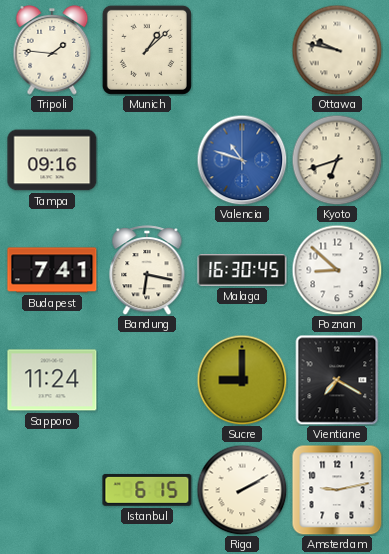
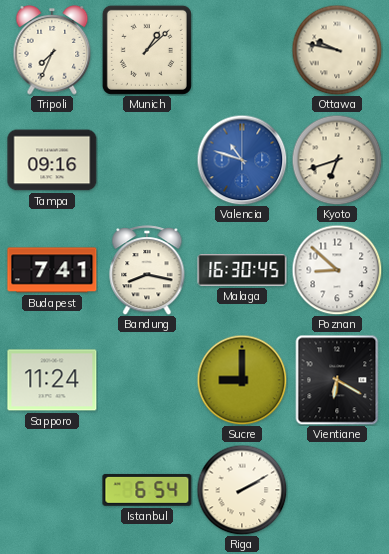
Tripoli: 1:46 -> 7:34 (52, 50)
Bandung: 6:17 -> 8:17 (147, 270)
Vientiane: 7:20 -> 6:20 (337, 380)
Istanbul: 6:15 -> 6:54 (147, 490)
Amsterdam: 9:13 -> none (337, 490)
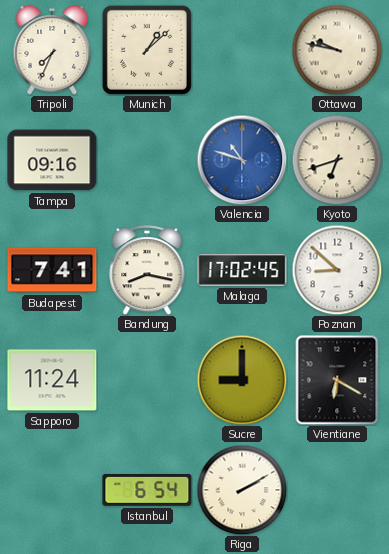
Malaga: 16:30 -> 17:02 (242, 270)
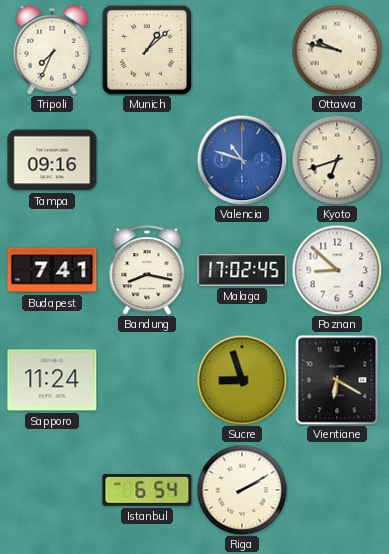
Sucre: 9:00 -> 8:57 (242, 380)
